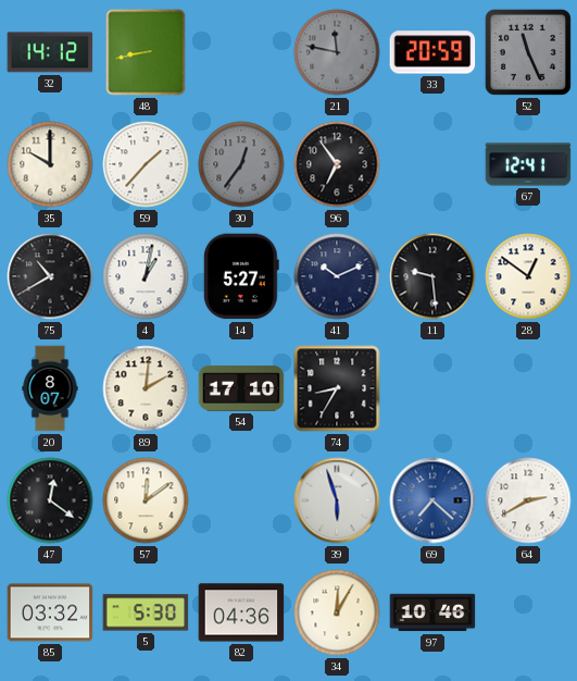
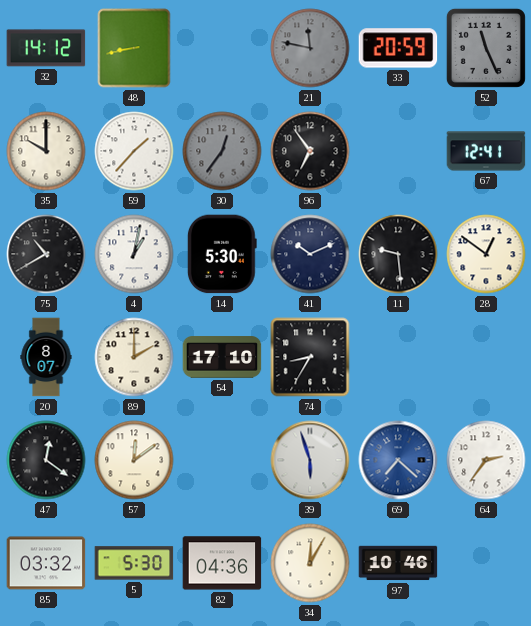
14: 5:27 -> 5:30 (222, 254)
89: 2:01 -> 2:00 (134, 357)
64: 2:40 -> 2:36 (486, 460)
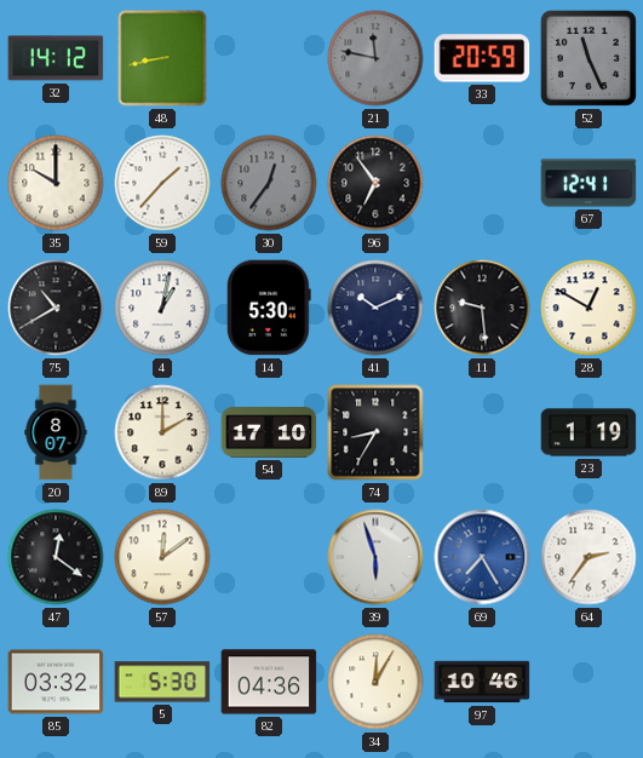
28: 12:51 -> 12:50 (589, 308)
23: none -> 1:19 (589, 432)
69: 7:22 -> 7:25 (482, 557)
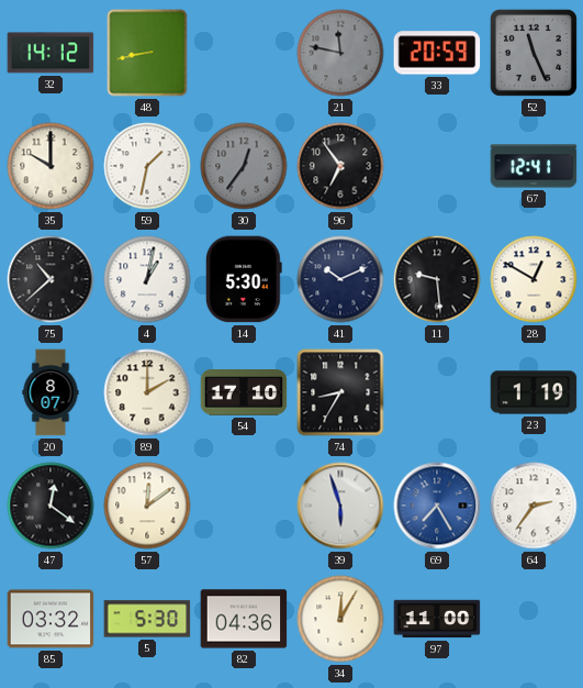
59: 1:37 -> 1:32 (147, 166)
75: 10:40 -> 10:38 (51, 279)
97: 10:46 -> 11:00 (437, 619)
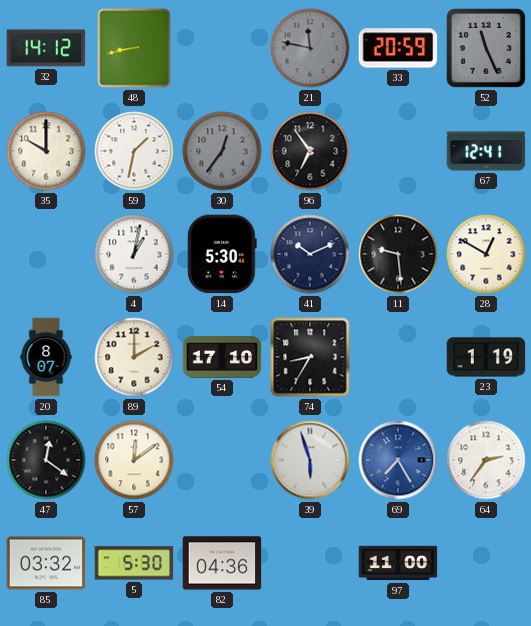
75: 10:38 -> none (51, 279)
34: 12:05 -> none (340, 619)
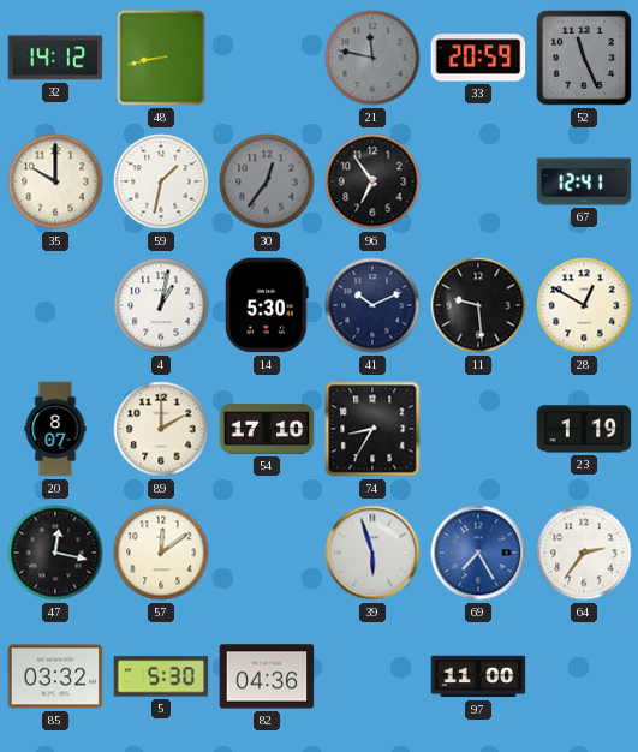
47: 12:21 -> 12:17 (55, 553)
